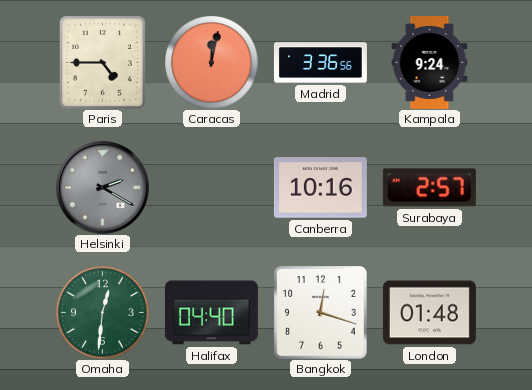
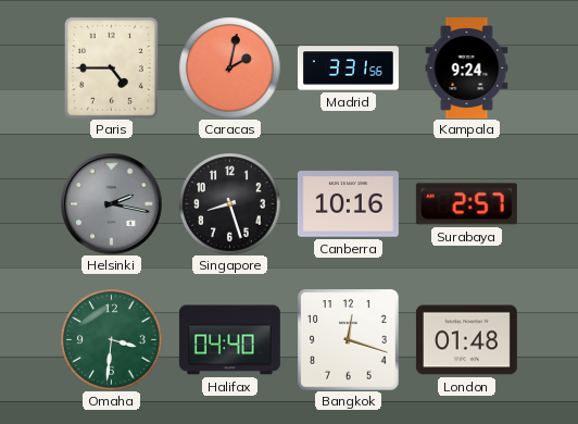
Caracas: 12:02 -> 2:02 (229, 67)
Madrid: 3:36 -> 3:31 (348, 68)
Helsinki: 2:20 -> 2:17 (112, 204)
Singapore: none -> 8:27 (229, 203)
Omaha: 12:31 -> 3:31 (111, 339)
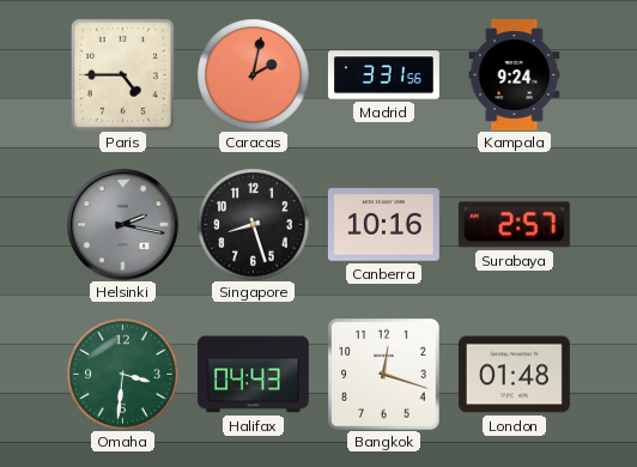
Halifax: 04:40 -> 04:43 (253, 375)
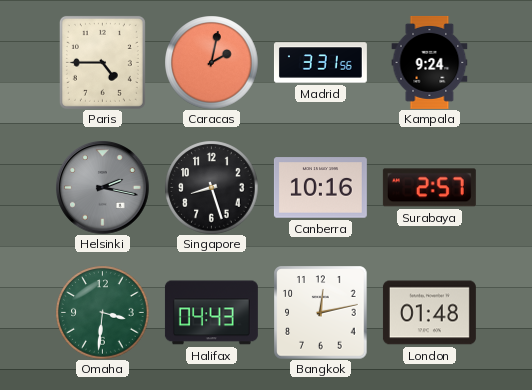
Bangkok: 12:18 -> 12:13 (320, 312)
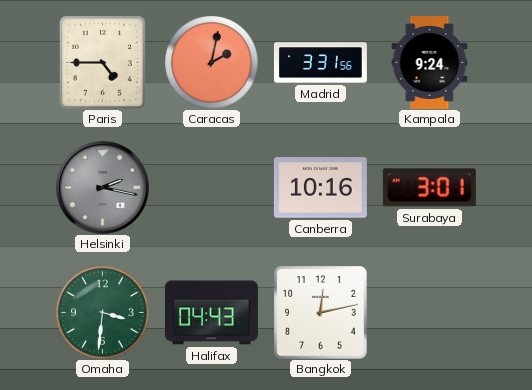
Singapore: 8:27 -> none (211, 187)
Surabaya: 2:57 -> 3:01 (429, 188)
London: 01:48 -> none (429, 313)
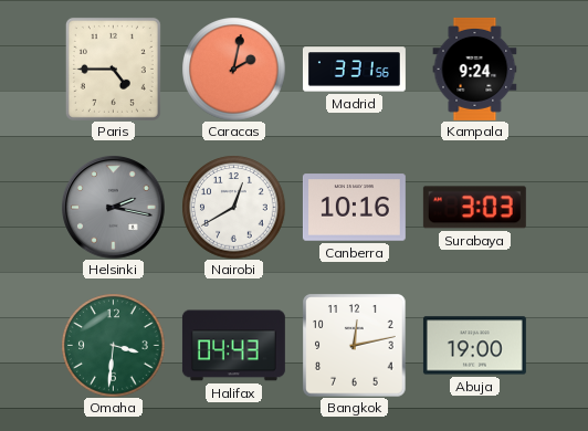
Nairobi: none -> 12:40 (233, 207)
Surabaya: 3:01 -> 3:03 (474, 208)
Abuja: none -> 19:00 (474, 346)
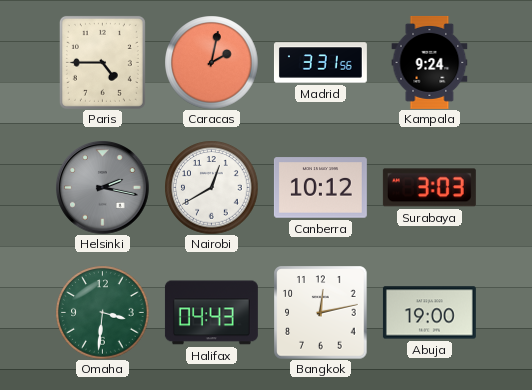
Canberra: 10:16 -> 10:12 (320, 188)
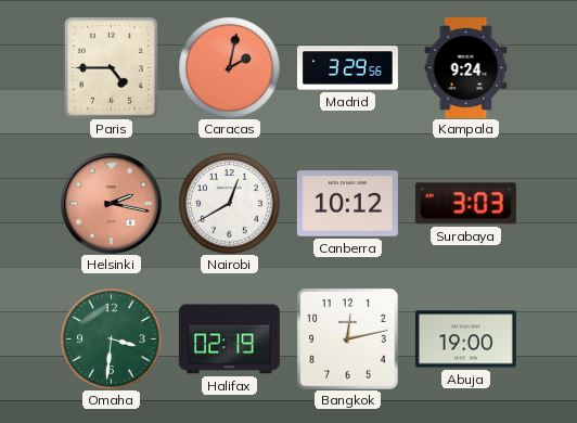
Madrid: 3:31 -> 3:29 (347, 68)
Helsinki dial: grey -> salmon (112, 204)
Halifax: 04:43 -> 02:19 (229, 339)
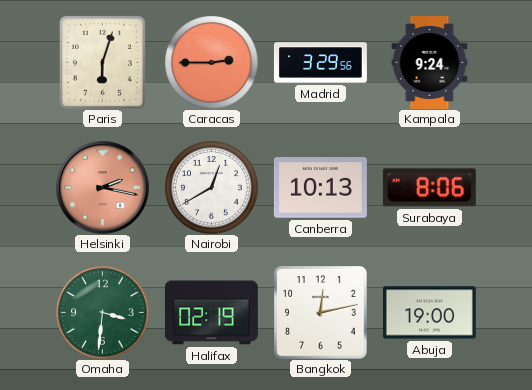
Paris: 4:45 -> 6:03 (102, 62)
Caracas: 2:02 -> 2:45 (211, 62)
Canberra: 10:12 -> 10:13 (320, 188)
Surabaya: 3:03 -> 8:06 (429, 188)
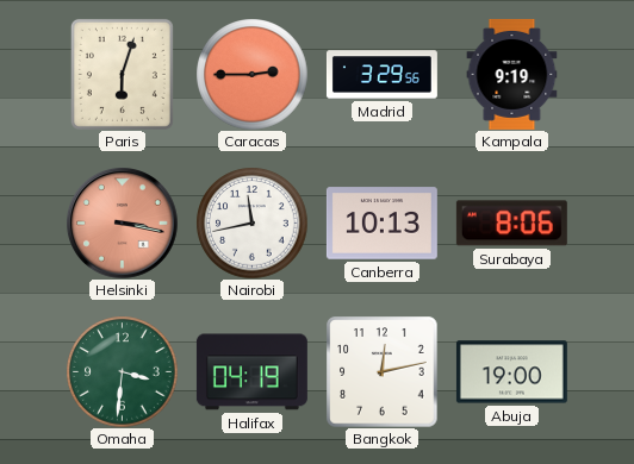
Kampala: 9:24 -> 9:19 (512, 74)
Helsinki: 2:17 -> 3:17 (123, 224)
Nairobi: 12:40 -> 11:43 (251, 222)
Halifax: 02:19 -> 04:19 (251, 372)
